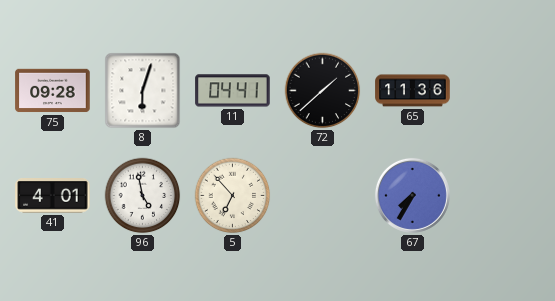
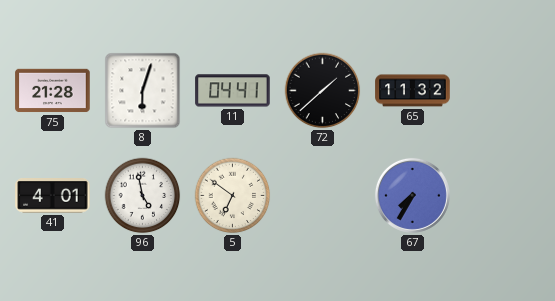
75: 09:28 -> 21:28 (53, 91)
65: 11:36 -> 11:32 (413, 91)
5: 6:53 -> 6:51 (233, 196)
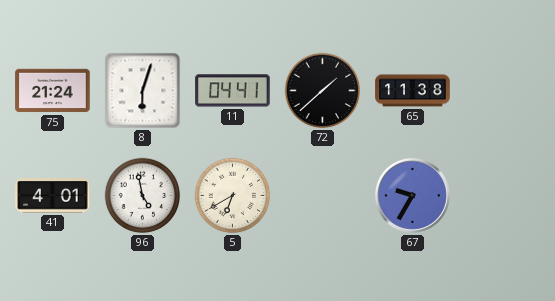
75: 21:28 -> 21:24 (53, 91)
65: 11:32 -> 11:38 (413, 91)
5: 6:51 -> 6:40 (233, 196)
67: 7:35 -> 9:35 (412, 195)
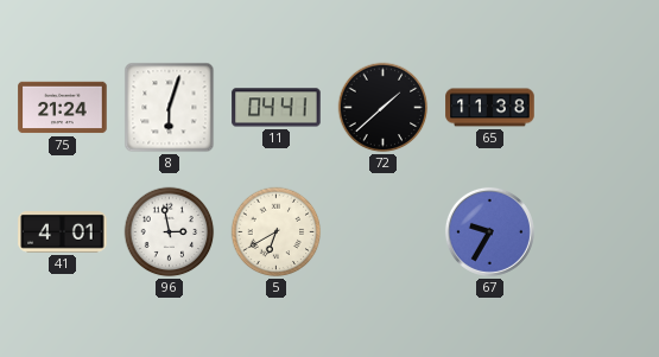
96: 4:58 -> 2:58 (170, 232)
